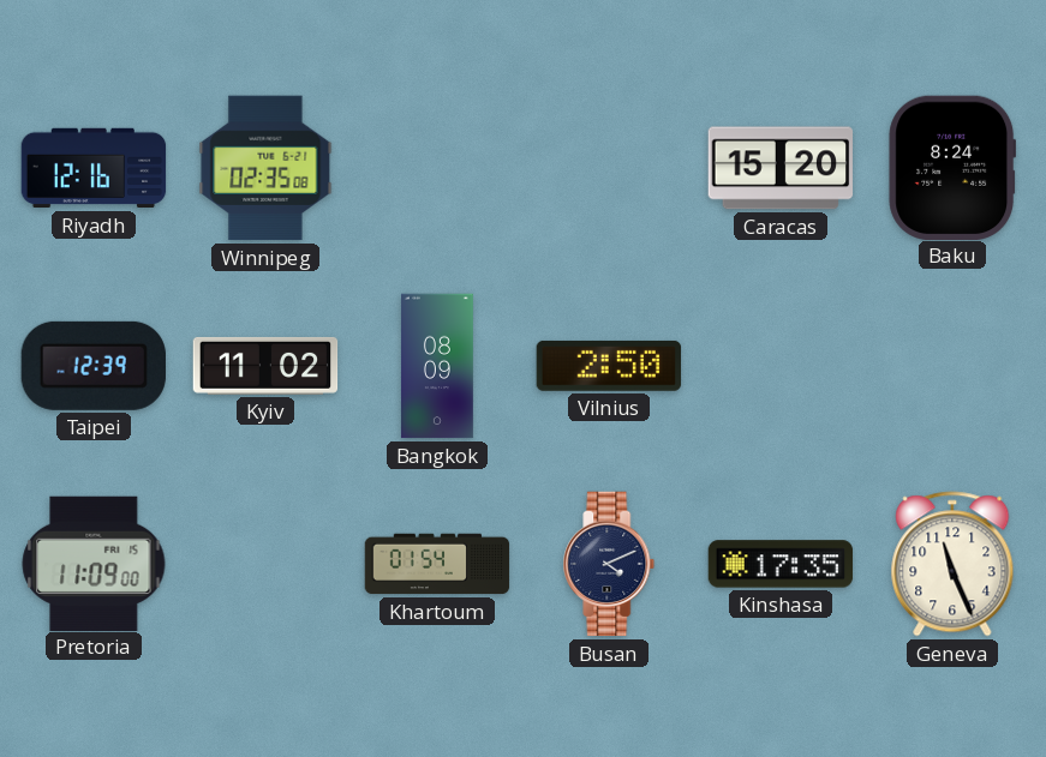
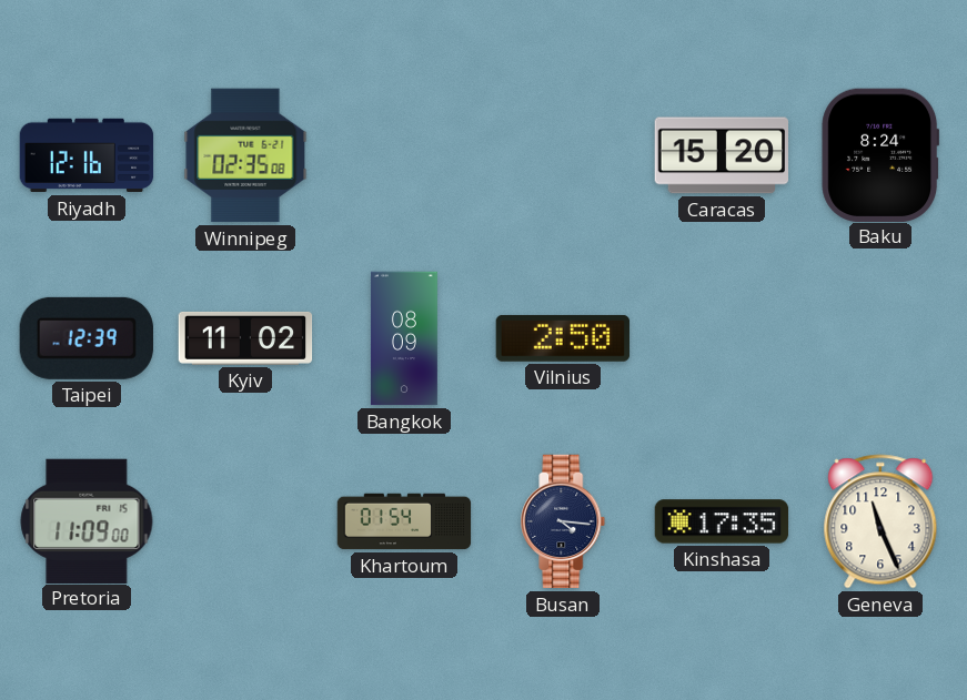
Busan: 4:11 -> 4:16 (563, 521)
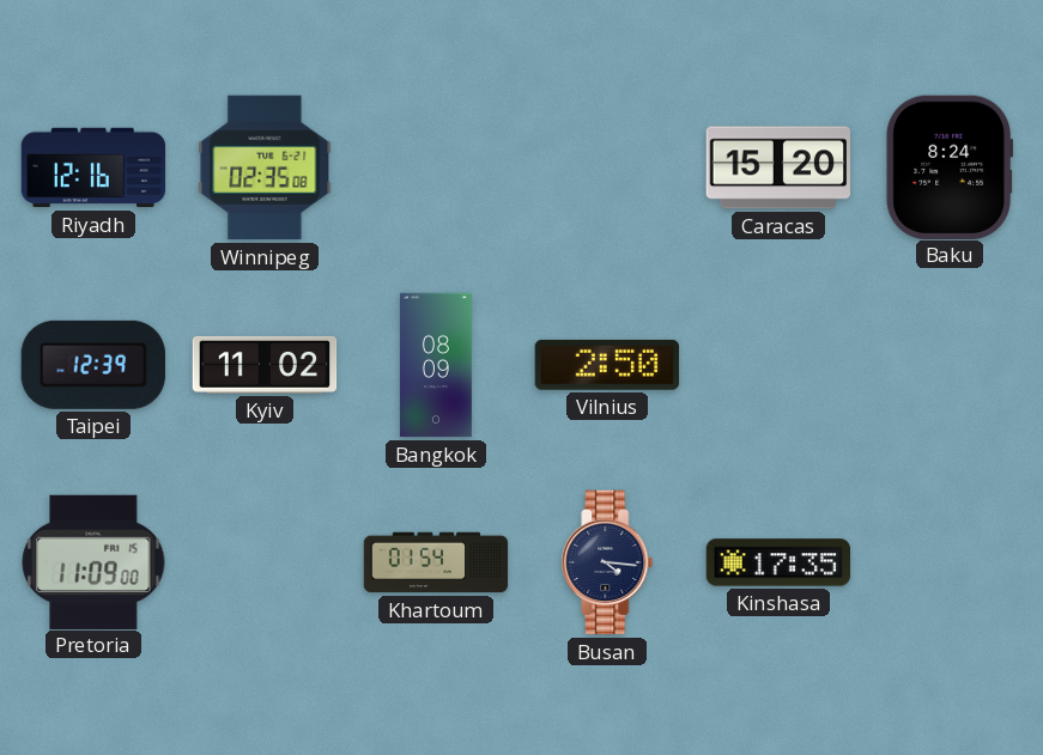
Geneva: 11:26 -> none (880, 521)
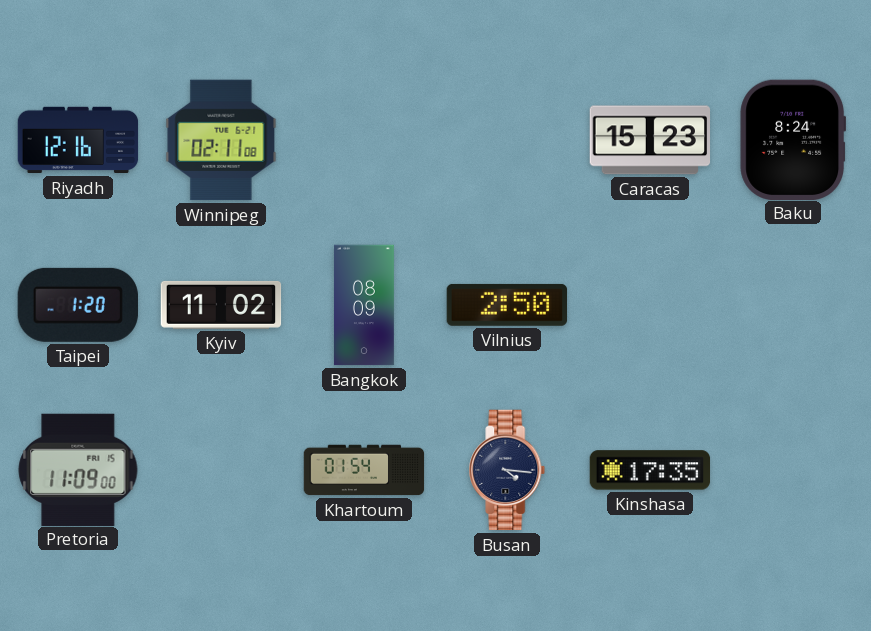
Winnipeg: 02:35 -> 02:11 (221, 140)
Caracas: 15:20 -> 15:23 (650, 140)
Taipei: 12:39 -> 1:20 (78, 305)
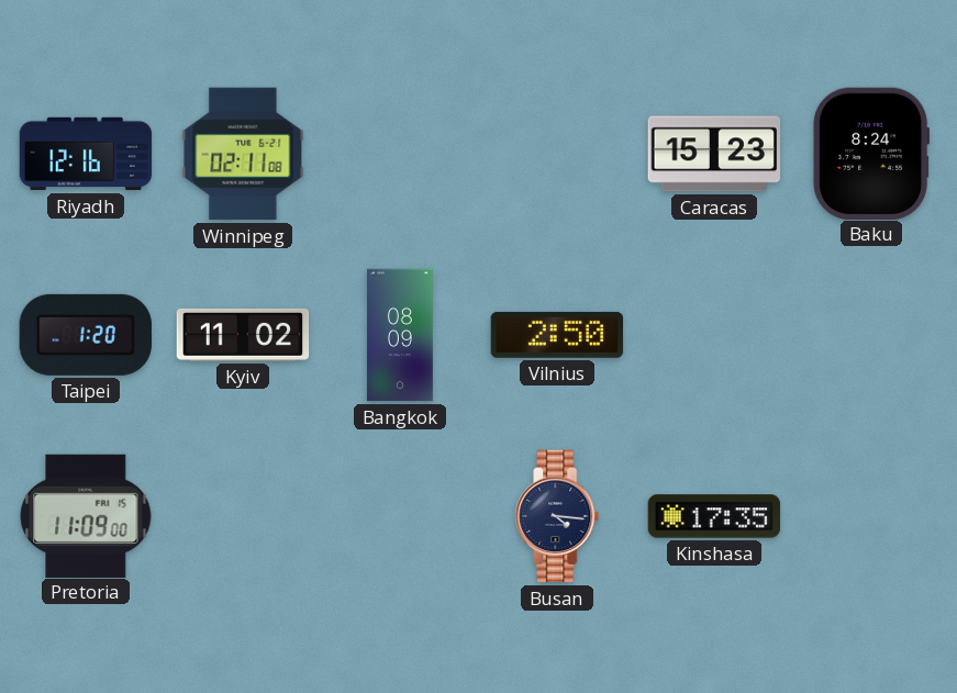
Khartoum: 01:54 -> none (364, 470)
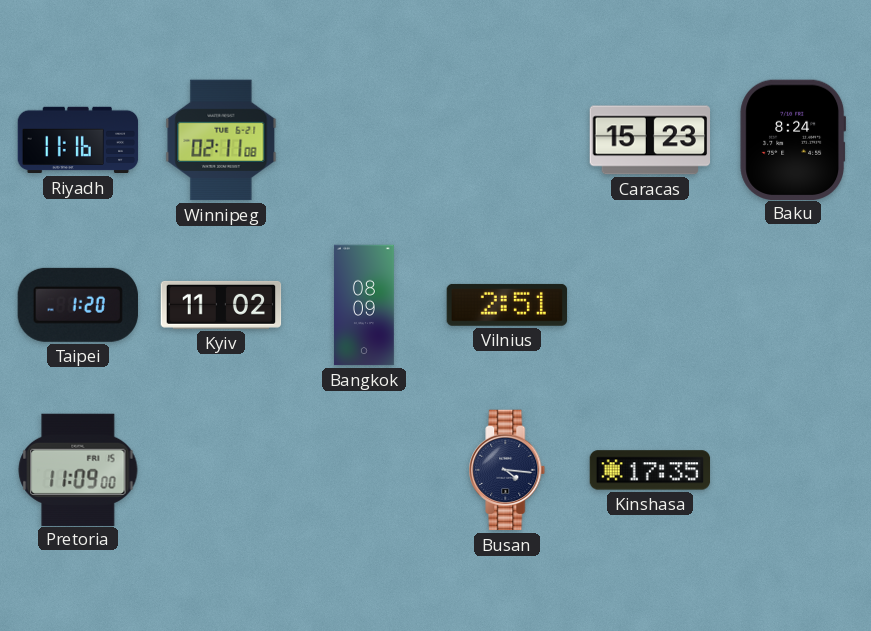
Riyadh: 12:16 -> 11:16 (78, 140)
Vilnius: 2:50 -> 2:51 (507, 305)
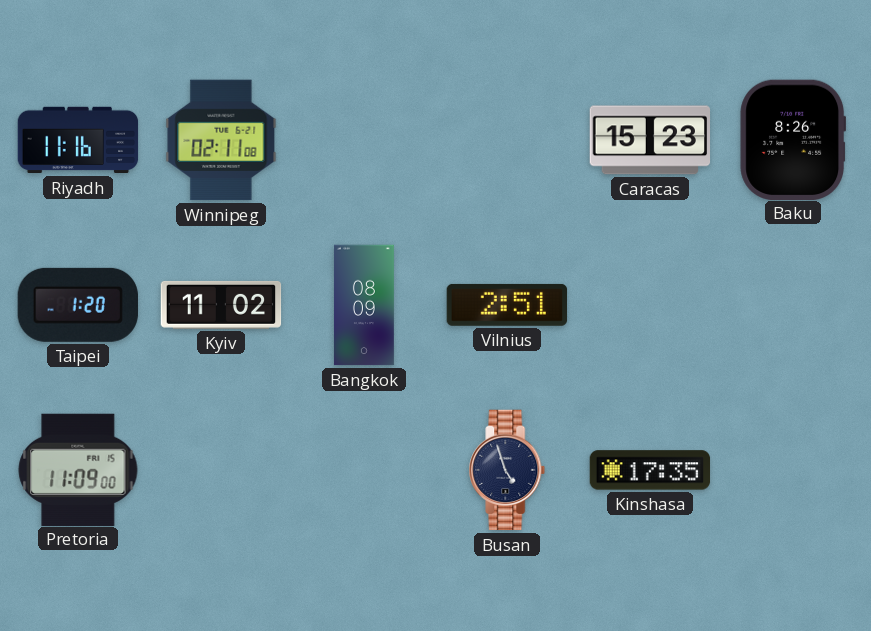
Baku: 8:24 -> 8:26 (793, 139)
Busan: 4:16 -> 4:57 (507, 470)
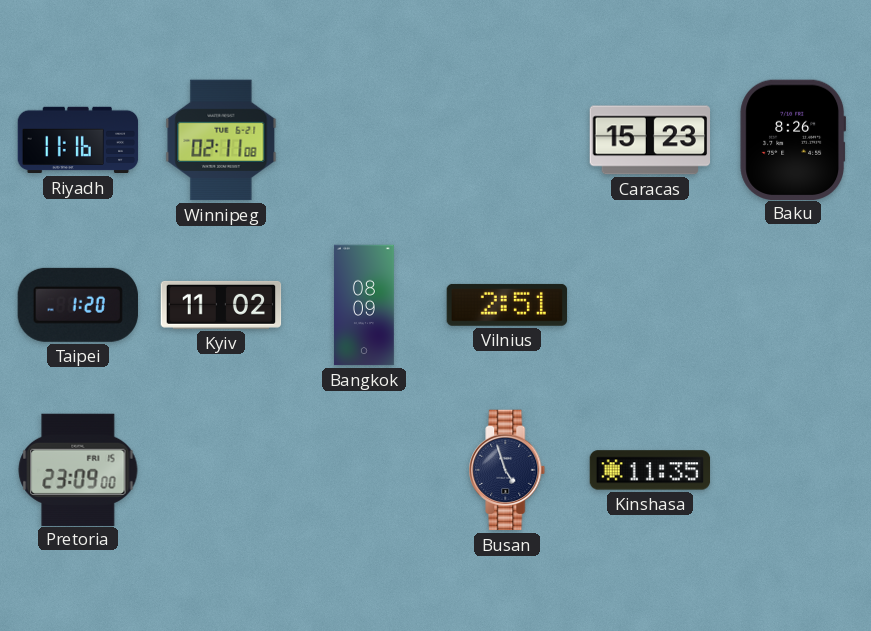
Pretoria: 11:09 -> 23:09 (78, 469)
Kinshasa: 17:35 -> 11:35 (650, 470)
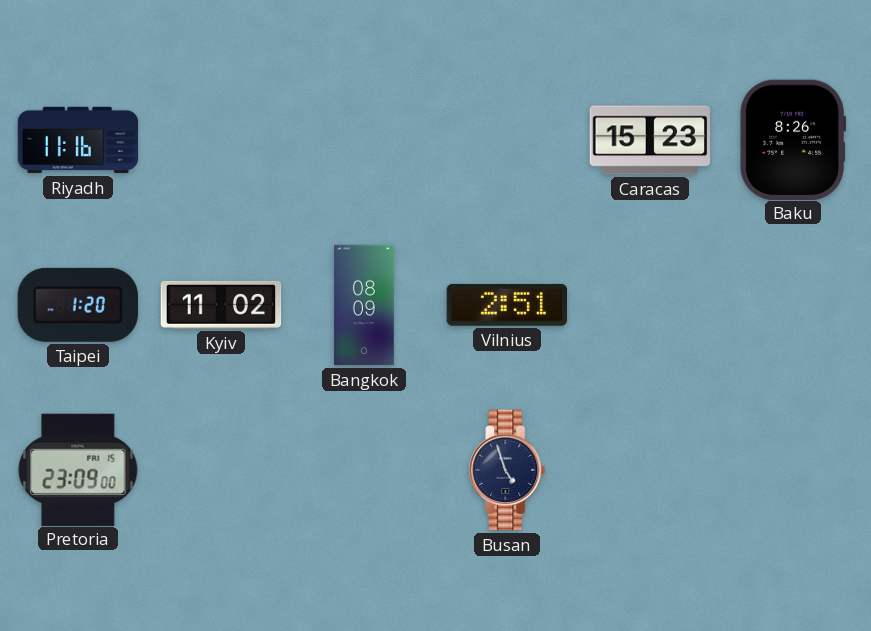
Winnipeg: 02:11 -> none (221, 140)
Kinshasa: 11:35 -> none (650, 470)
